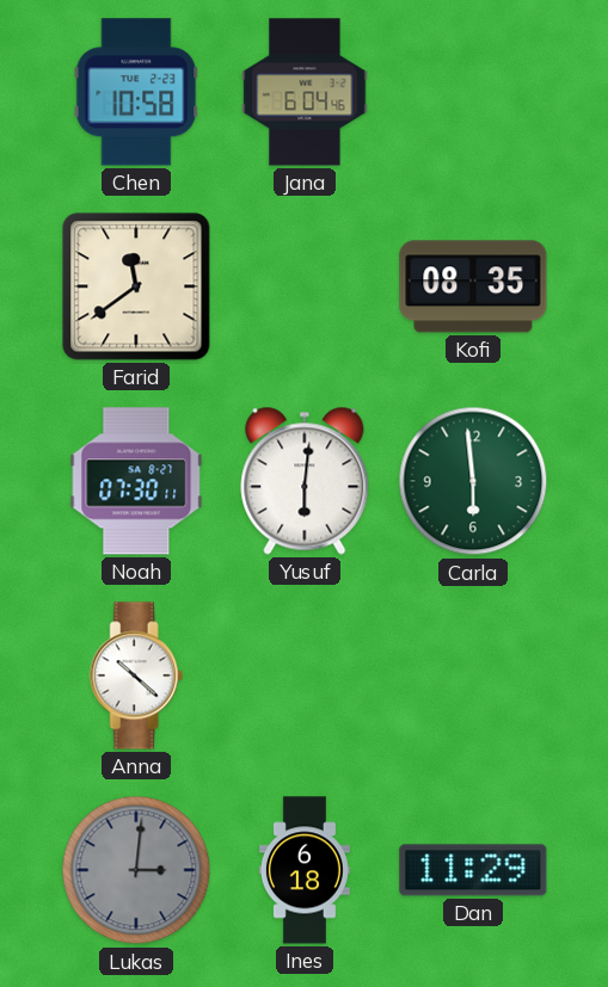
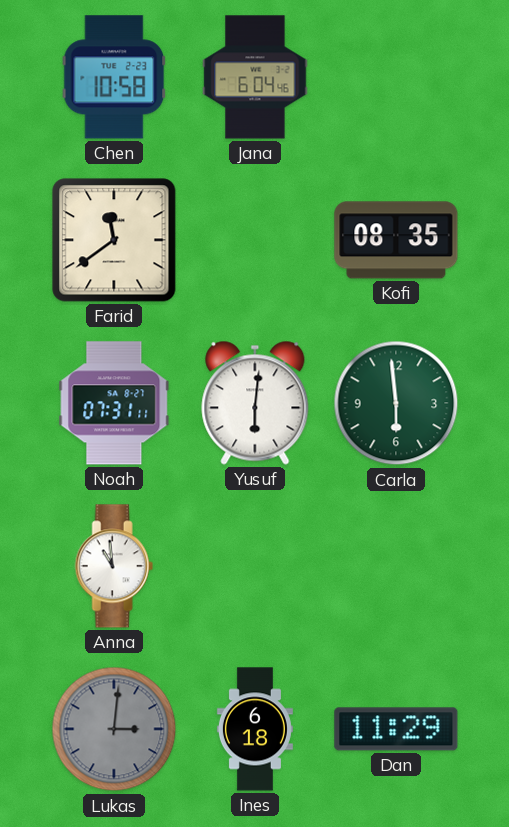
Noah: 07:30 -> 07:31 (114, 403)
Anna: 10:22 -> 10:59 (114, 566)
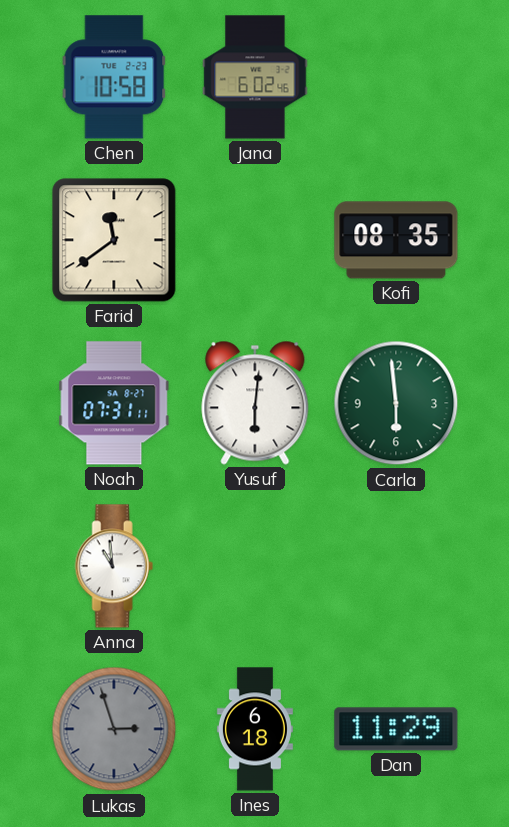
Jana: 6:04 -> 6:02 (255, 77)
Lukas: 3:01 -> 2:57 (114, 729)
